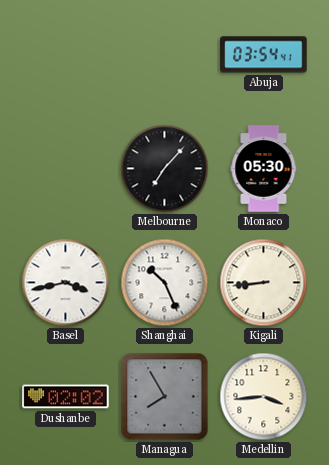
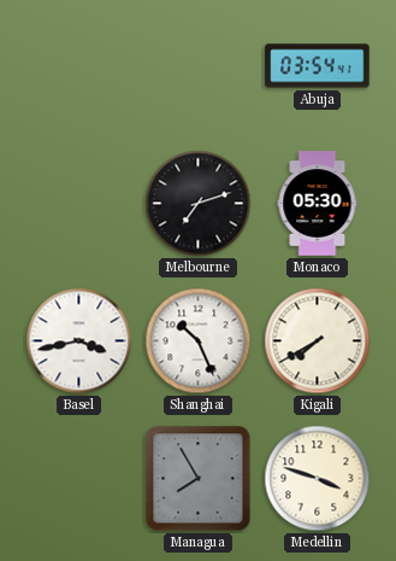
Melbourne: 7:07 -> 7:12 (199, 204)
Kigali: 8:44 -> 7:40 (318, 341)
Dushanbe: 02:02 -> none (66, 397)
Medellin: 3:44 -> 3:48 (318, 479)
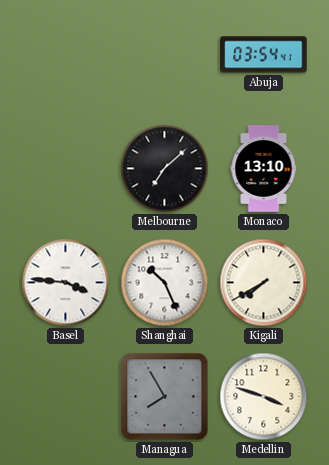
Melbourne: 7:12 -> 7:08 (165, 169)
Monaco: 05:30 -> 13:10 (264, 169)
Basel: 3:43 -> 3:46 (66, 283)
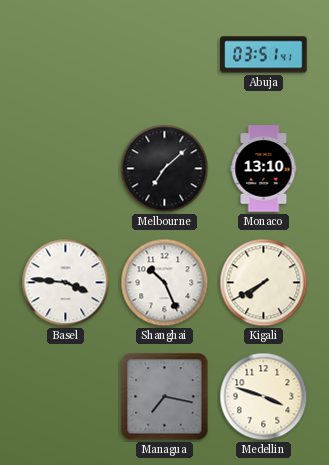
Abuja: 03:54 -> 03:51 (264, 55)
Managua: 7:55 -> 7:17 (165, 397)
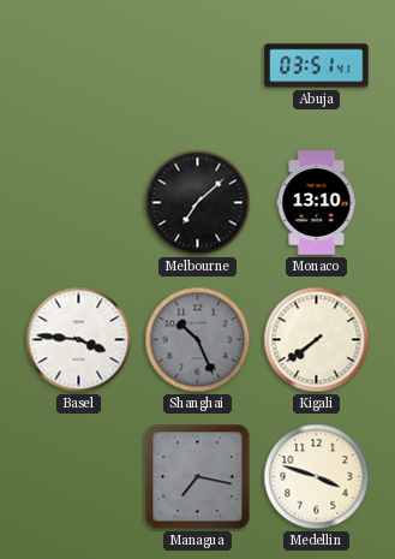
Shanghai dial: white -> grey (198, 340)
Kigali: 7:40 -> 7:39 (317, 340)
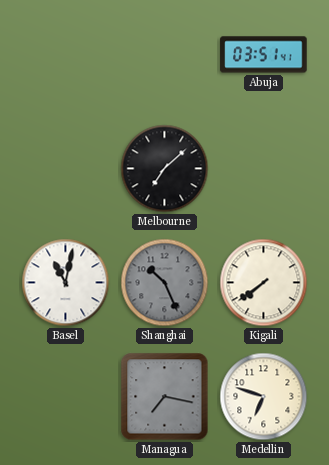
Monaco: 13:10 -> none (317, 203)
Basel: 3:46 -> 11:02 (66, 283)
Medellin: 3:48 -> 6:48 (264, 397)
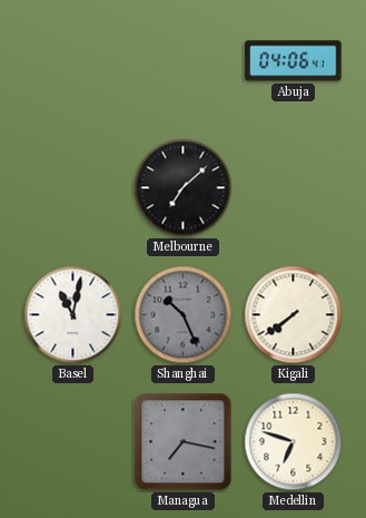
Abuja: 03:51 -> 04:06 (294, 61)
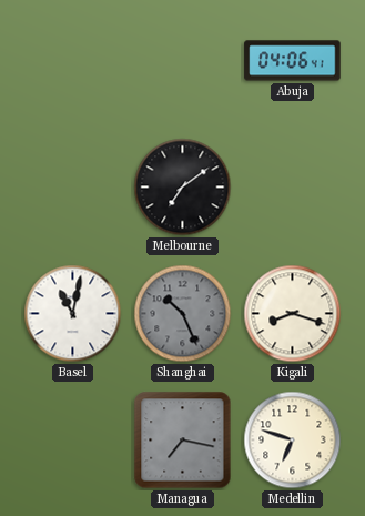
Melbourne: 7:08 -> 7:09 (183, 188)
Kigali: 7:39 -> 8:18 (293, 314)
